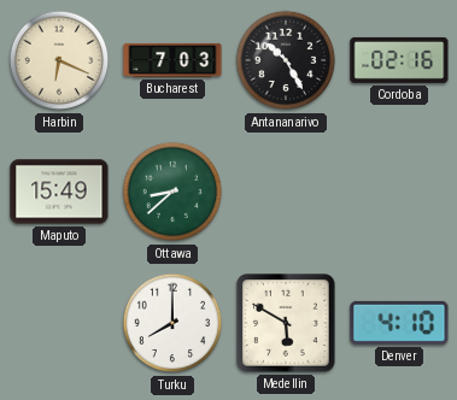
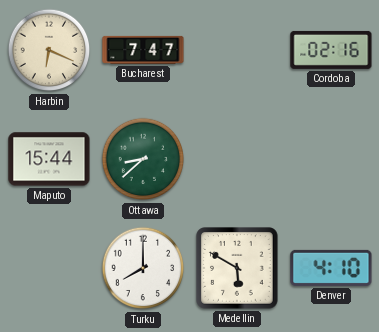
Bucharest: 7:03 -> 7:47 (143, 50)
Antananarivo: 10:25 -> none (286, 60)
Maputo: 15:49 -> 15:44 (49, 159)
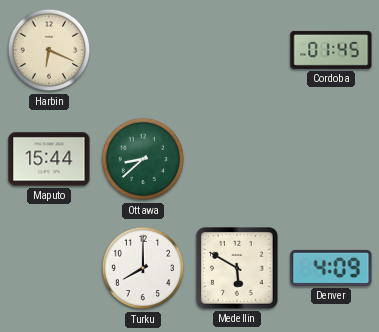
Bucharest: 7:47 -> none (143, 50)
Cordoba: 02:16 -> 01:45 (331, 50)
Denver: 4:10 -> 4:09 (331, 268)
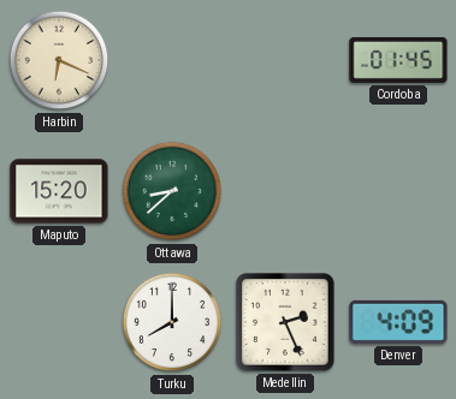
Maputo: 15:44 -> 15:20 (59, 191)
Medellin: 5:50 -> 2:26 (286, 323)
